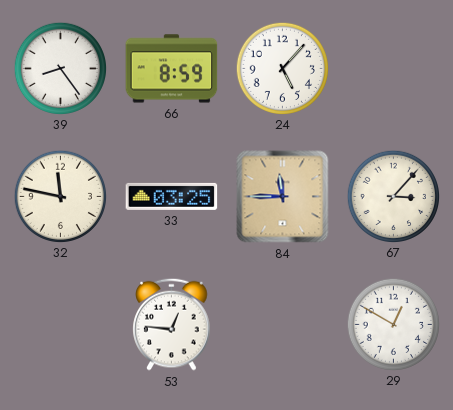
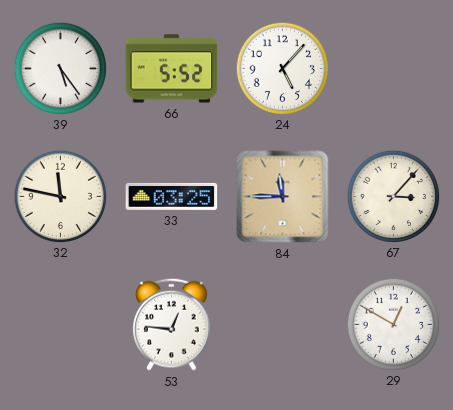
39: 8:24 -> 5:24 (60, 68)
66: 8:59 -> 5:52 (172, 69)
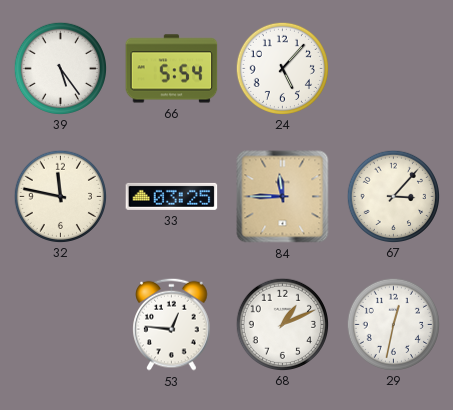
66: 5:52 -> 5:54 (172, 69)
68: none -> 1:11 (282, 324)
29: 12:50 -> 12:32 (393, 324)
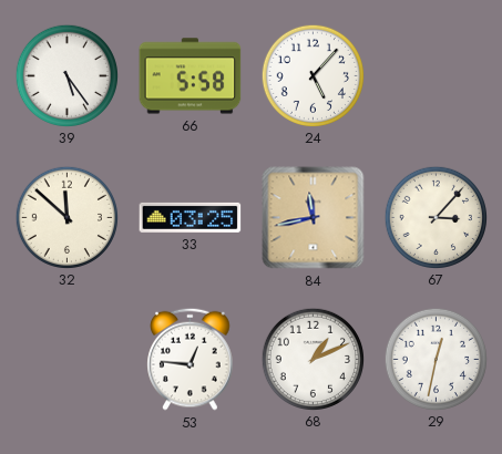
66: 5:54 -> 5:58 (191, 76)
32: 11:47 -> 11:52 (66, 217)
84: 11:45 -> 11:43 (314, 218)
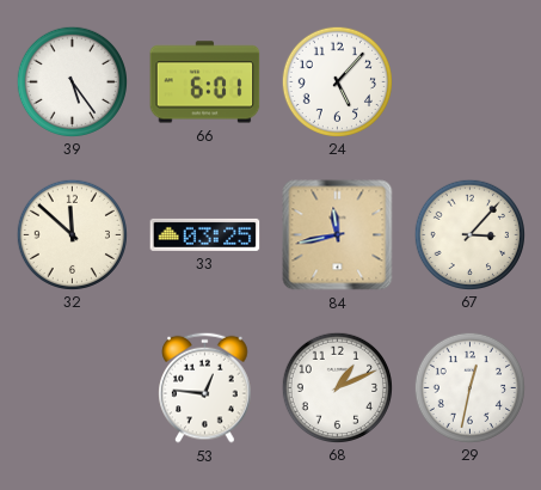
66: 5:58 -> 6:01 (205, 82)
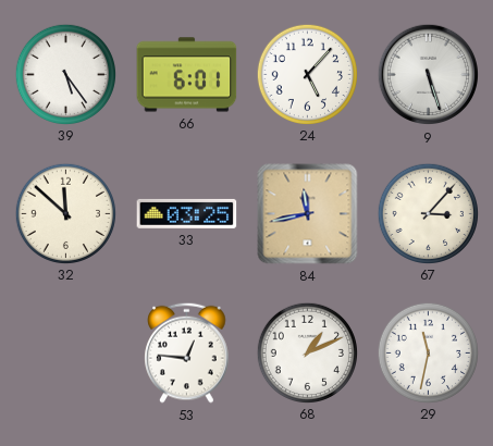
9: none -> 5:27 (429, 75)
29: 12:32 -> 11:32 (428, 352)
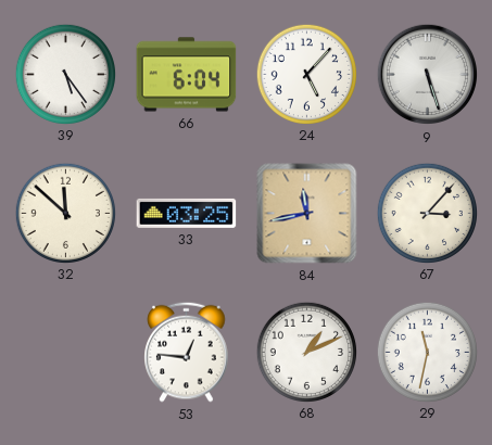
66: 6:01 -> 6:04 (187, 75)
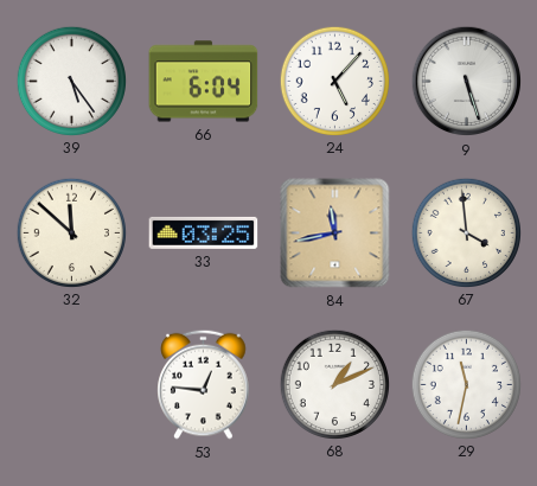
67: 3:07 -> 3:59 (466, 232)
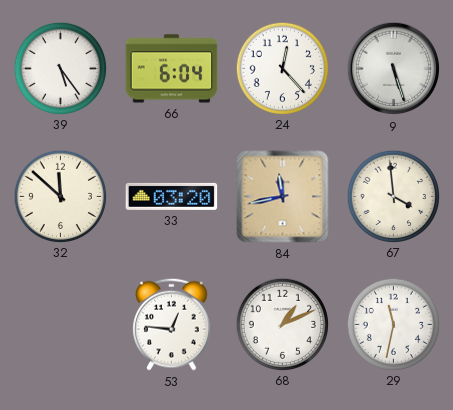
24: 5:07 -> 12:23 (282, 68)
33: 03:25 -> 03:20 (172, 196)
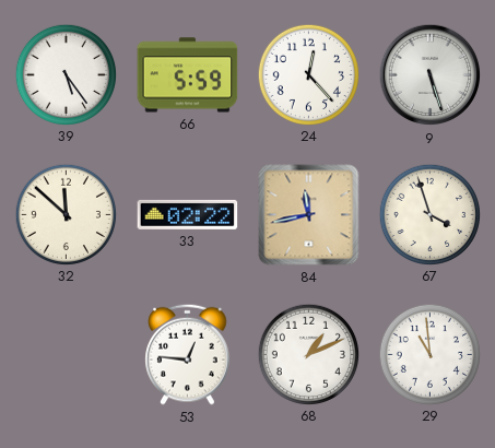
66: 6:04 -> 5:59 (188, 75)
33: 03:20 -> 02:22 (188, 214)
67: 3:59 -> 3:57 (429, 214)
29: 11:32 -> 10:59 (429, 354)
